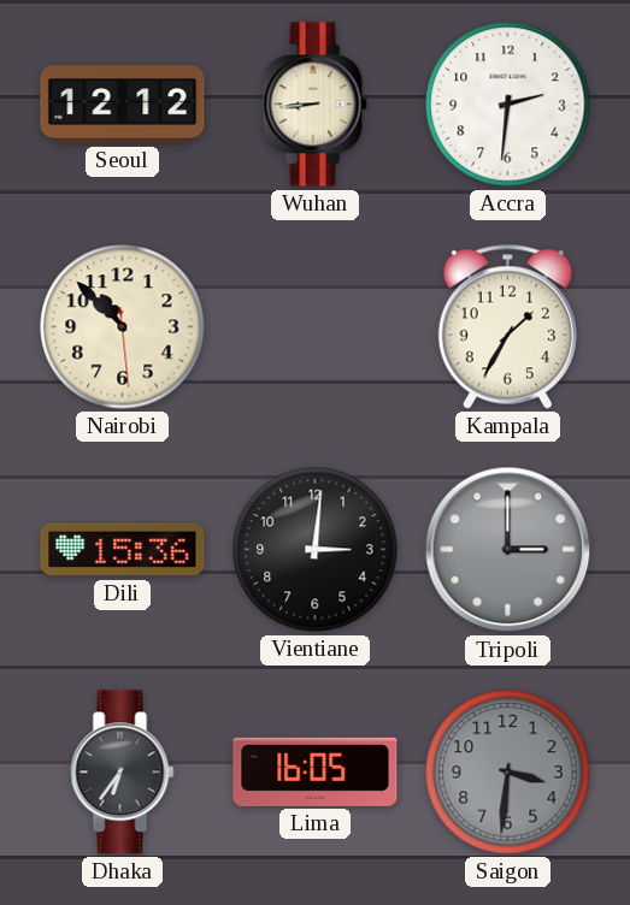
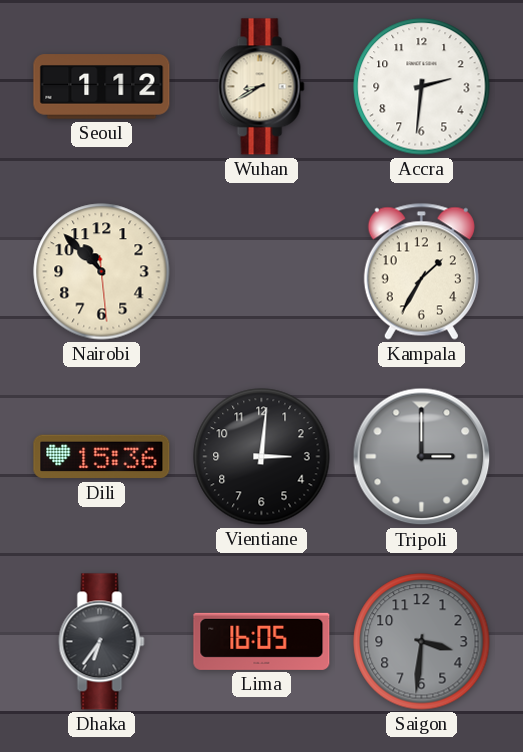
Seoul: 12:12 -> 1:12 (102, 87)
Wuhan: 8:44 -> 8:40 (262, 87)
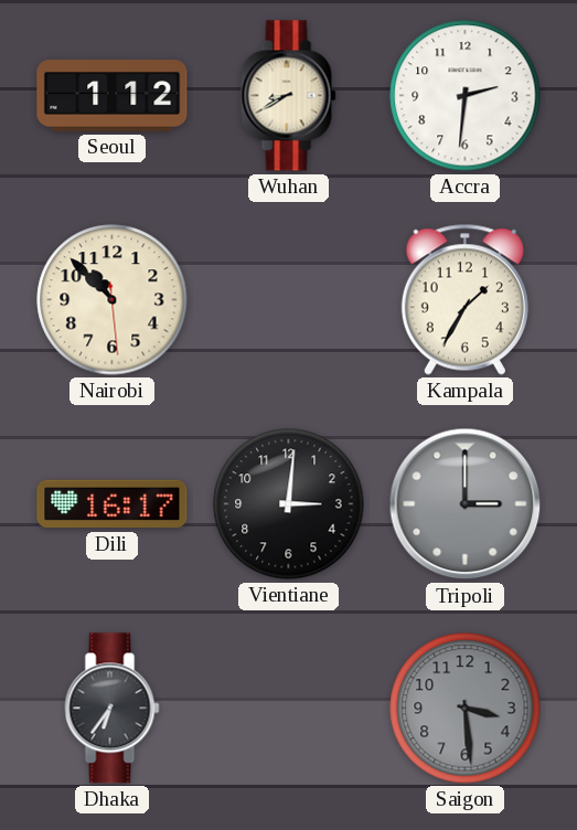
Dili: 15:36 -> 16:17 (113, 504)
Lima: 16:05 -> none (262, 641)
Saigon: 3:31 -> 3:29 (466, 709)
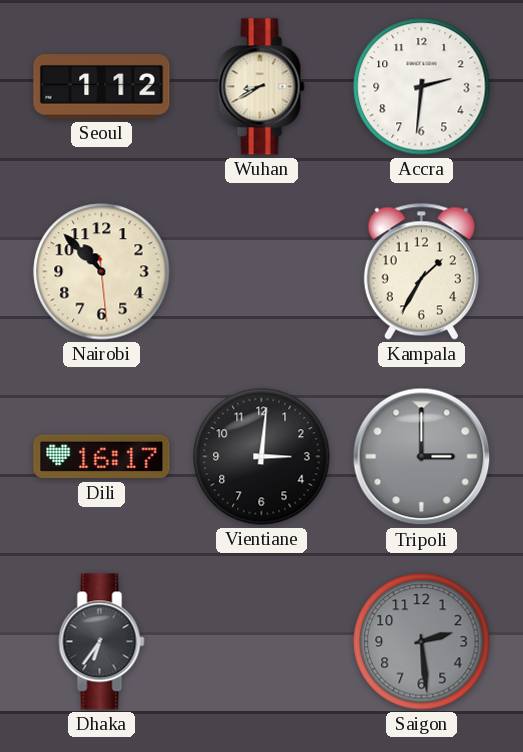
Saigon: 3:29 -> 2:29 (422, 642)
